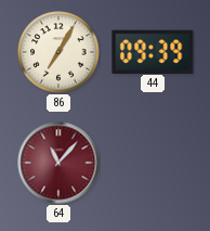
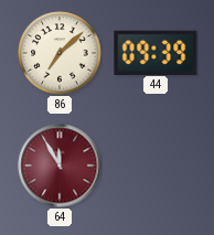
86: 7:05 -> 7:08 (60, 53)
64: 11:07 -> 11:55 (60, 165)
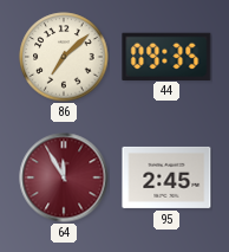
44: 09:39 -> 09:35 (166, 56)
95: none -> 2:45 (166, 177)
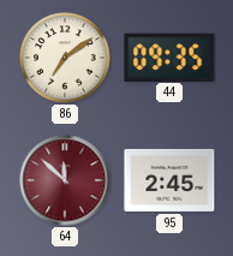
86: 7:08 -> 7:09 (65, 58)
64: 11:55 -> 11:52 (65, 180)
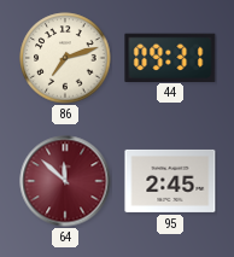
86: 7:09 -> 7:12 (65, 58)
44: 09:35 -> 09:31 (170, 57)
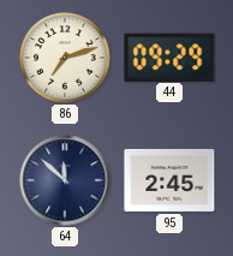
44: 09:31 -> 09:29 (169, 56)
64 dial: burgundy -> navy (65, 180)
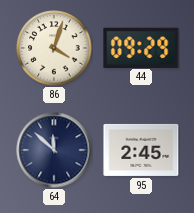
86: 7:12 -> 4:03 (54, 48)
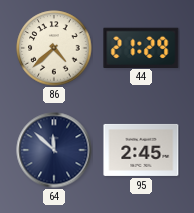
86: 4:03 -> 4:38 (54, 48)
44: 09:29 -> 21:29 (141, 47)
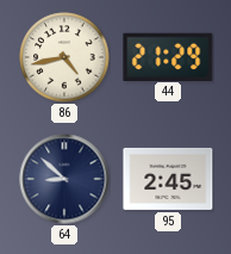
86: 4:38 -> 4:43 (64, 57)
64: 11:52 -> 8:52 (64, 179)
